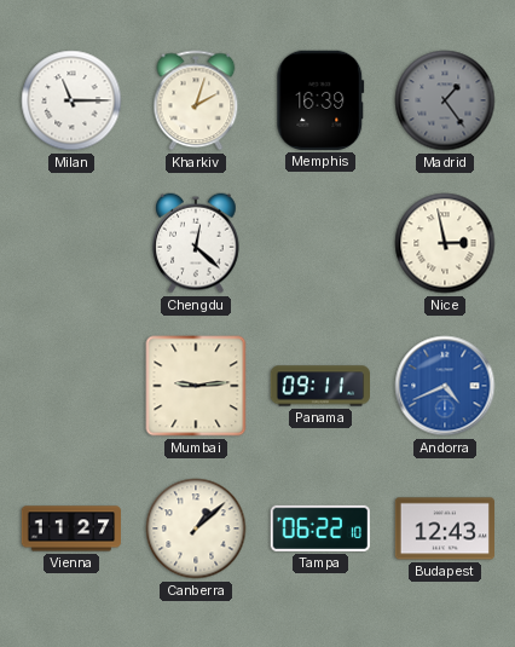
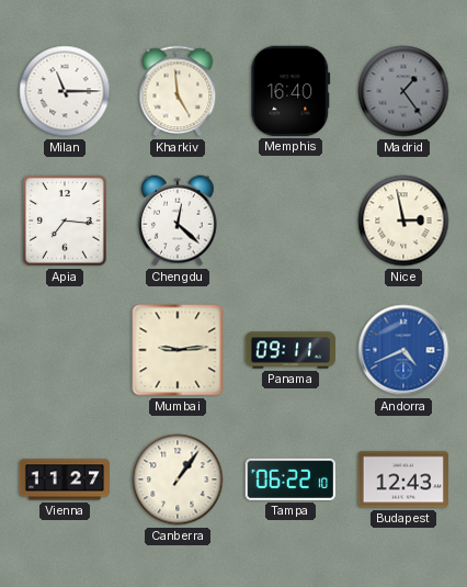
Kharkiv: 2:03 -> 4:59 (178, 91)
Memphis: 16:39 -> 16:40 (291, 91)
Apia: none -> 7:16 (65, 221)
Canberra: 1:08 -> 1:06 (178, 479)
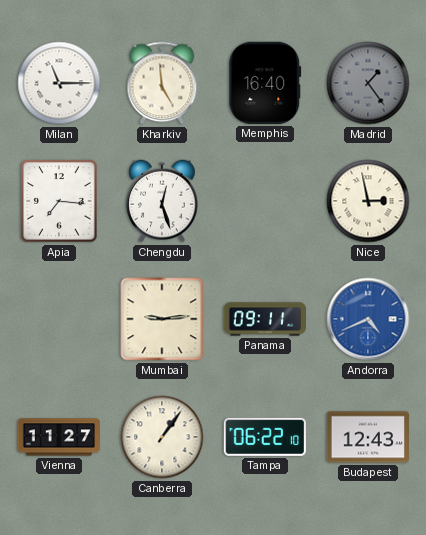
Chengdu: 12:22 -> 12:27 (162, 201)
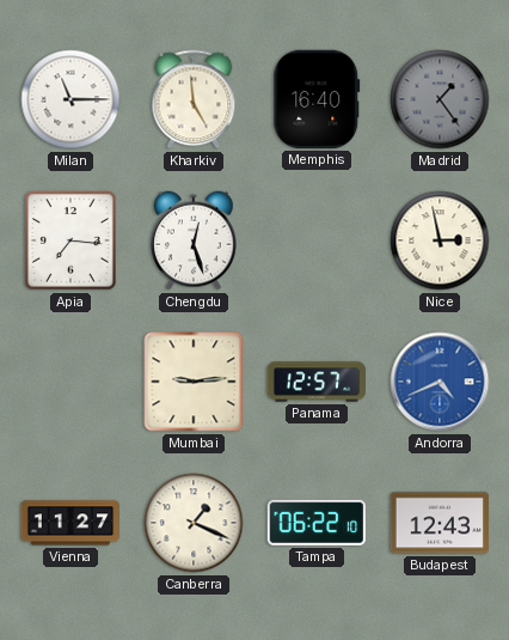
Panama: 09:11 -> 12:57 (315, 382)
Canberra: 1:06 -> 1:19 (194, 523)
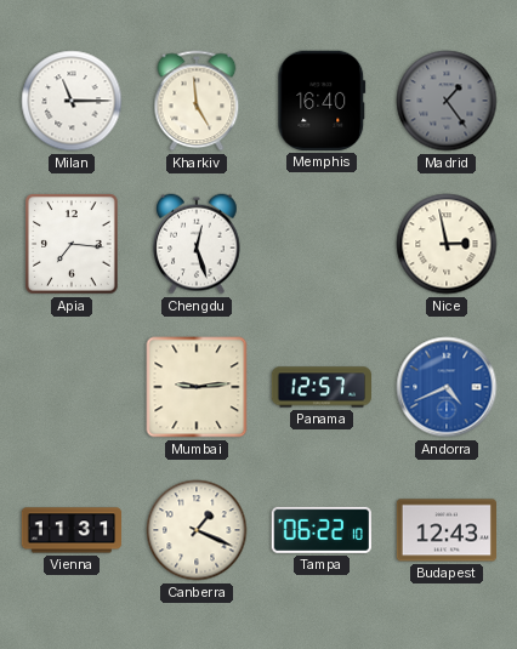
Vienna: 11:27 -> 11:31 (70, 530)
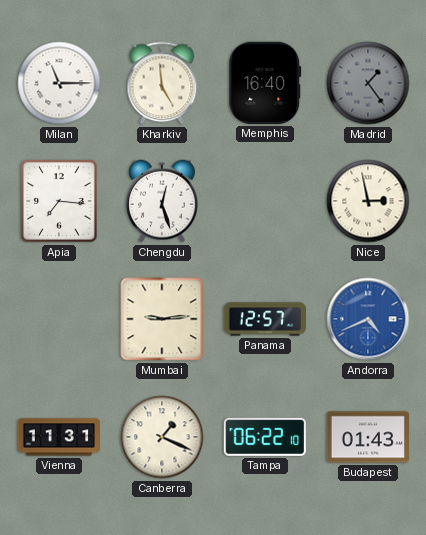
Budapest: 12:43 -> 01:43 (367, 437)
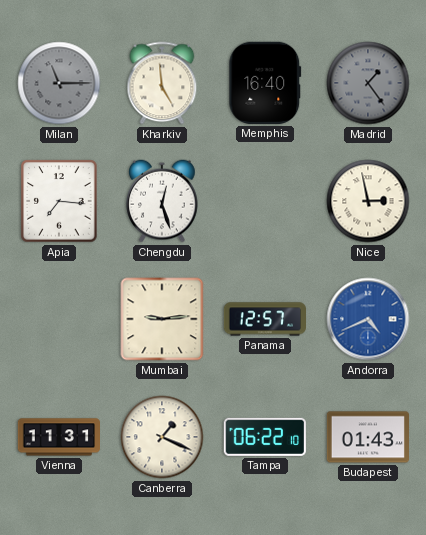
Milan dial: white -> grey (59, 83)
